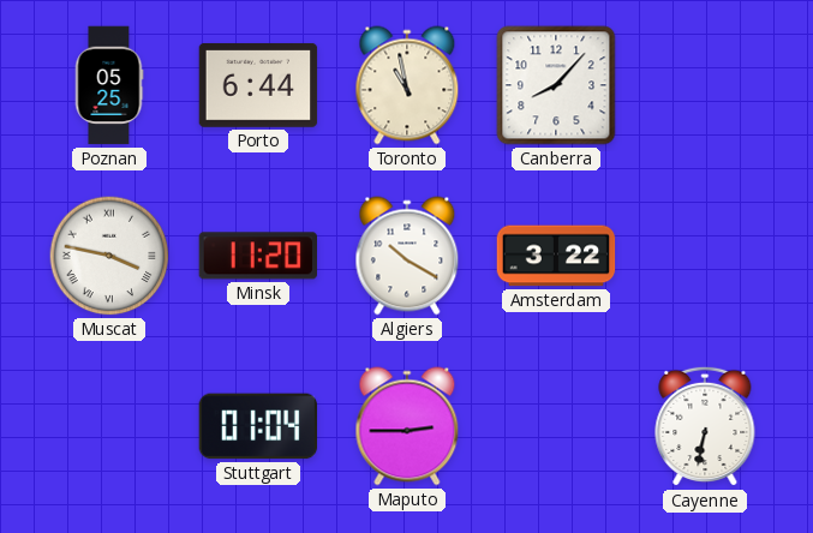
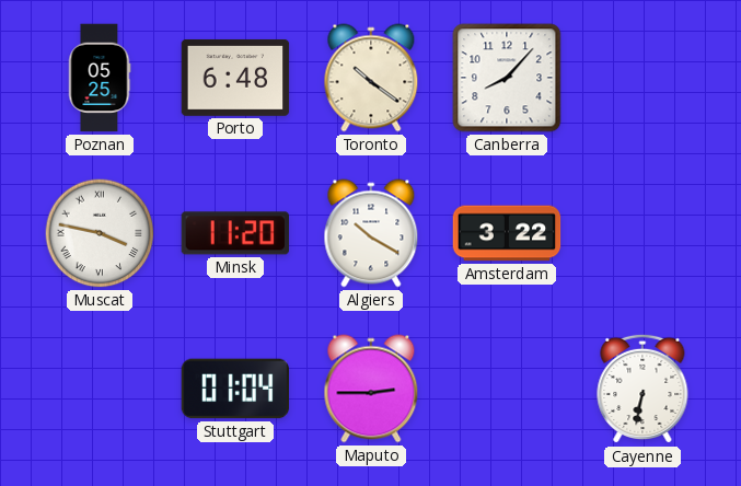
Porto: 6:44 -> 6:48 (235, 78)
Toronto: 10:58 -> 10:21 (371, 78)
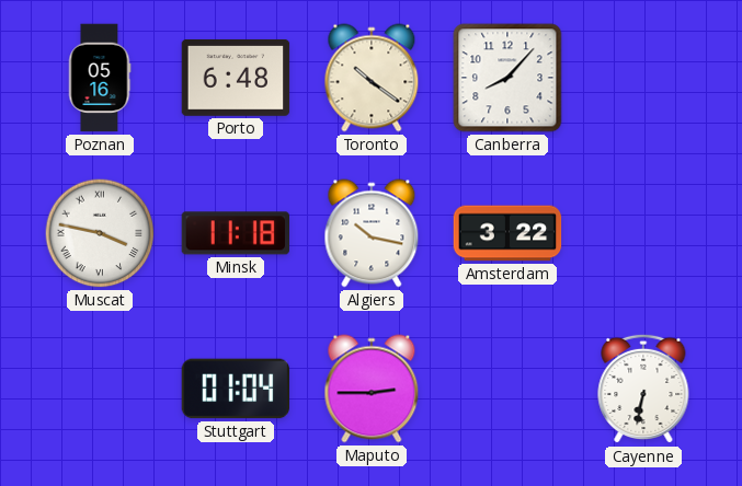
Poznan: 05:25 -> 05:16 (100, 78)
Minsk: 11:20 -> 11:18 (236, 233)
Algiers: 10:20 -> 10:17 (372, 233)
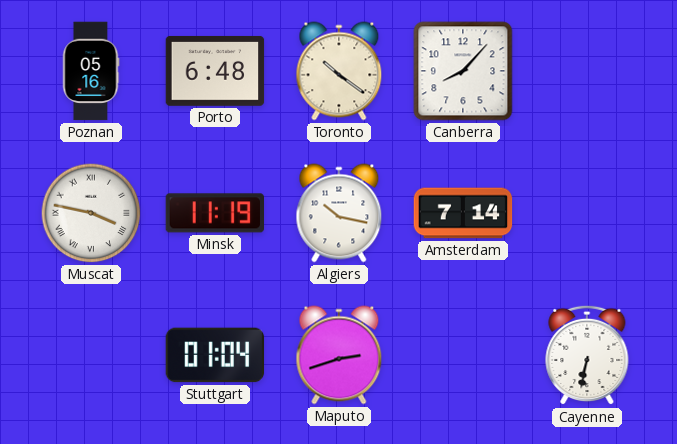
Minsk: 11:18 -> 11:19 (215, 213)
Amsterdam: 3:22 -> 7:14 (463, 213)
Maputo: 2:45 -> 2:42 (339, 355)
